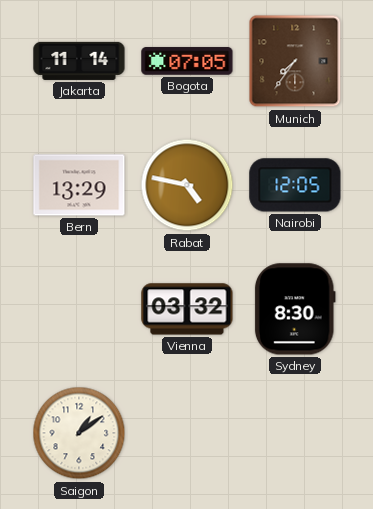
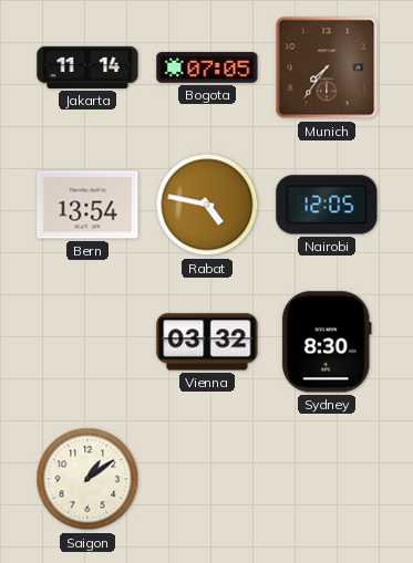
Bern: 13:29 -> 13:54 (87, 205)
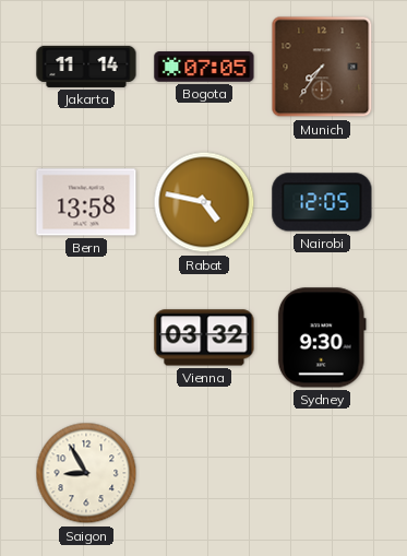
Bern: 13:54 -> 13:58 (86, 202)
Sydney: 8:30 -> 9:30 (322, 338)
Saigon: 1:09 -> 8:55 (86, 473)
